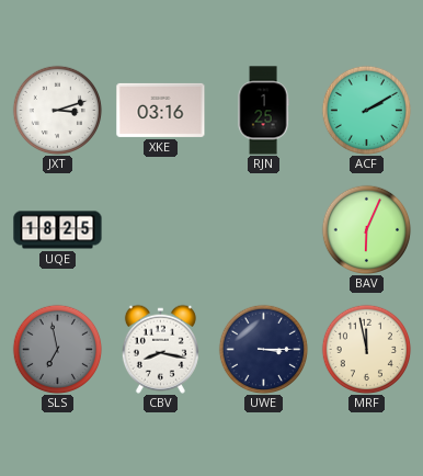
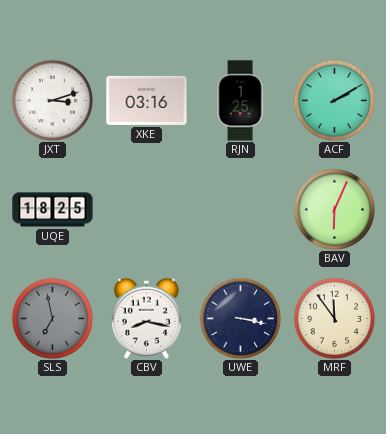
UWE: 3:15 -> 3:17 (240, 318)
MRF: 11:58 -> 11:54 (334, 318)
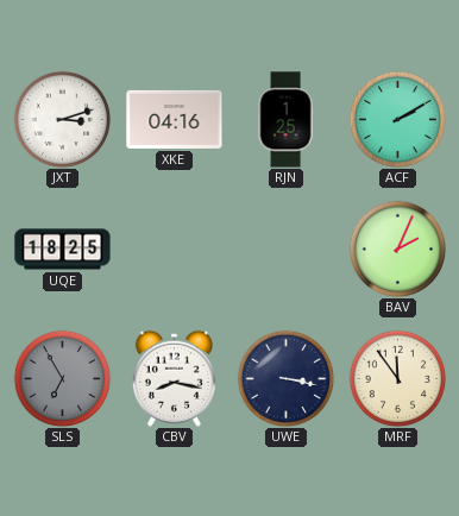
XKE: 03:16 -> 04:16 (175, 119)
BAV: 6:04 -> 2:04 (397, 248)
SLS: 6:58 -> 6:55 (62, 378)
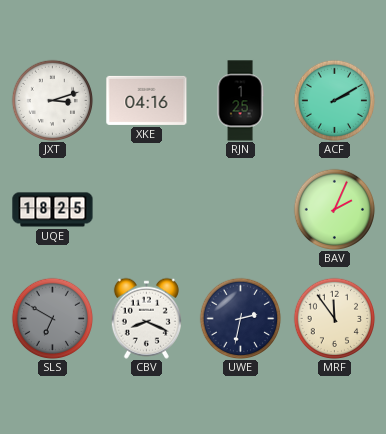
SLS: 6:55 -> 6:50 (52, 318)
CBV: 8:17 -> 8:19 (146, 318)
UWE: 3:17 -> 2:32 (240, 318)
